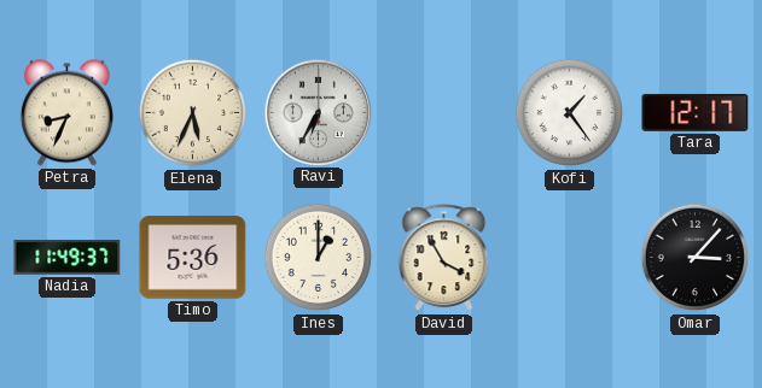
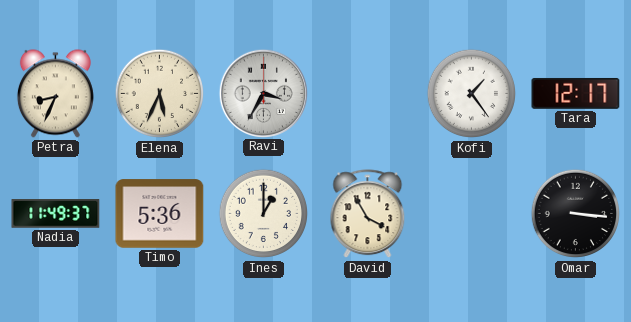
Ravi: 6:35 -> 3:35 (263, 93)
Omar: 3:07 -> 3:16 (576, 214)
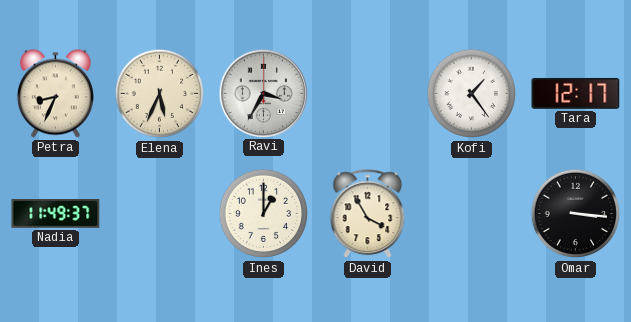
Timo: 5:36 -> none (160, 214)
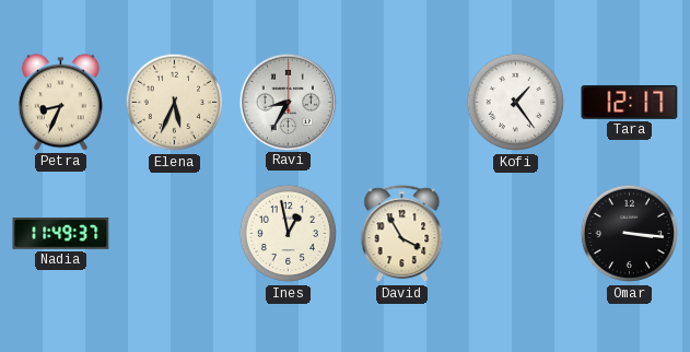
Ravi: 3:35 -> 8:35 (288, 102)
Ines: 1:00 -> 12:58 (289, 234)
